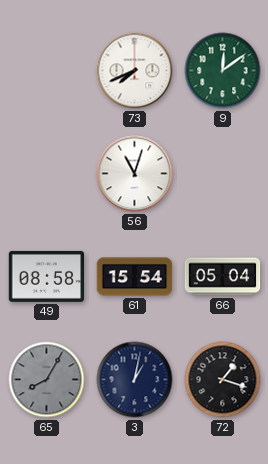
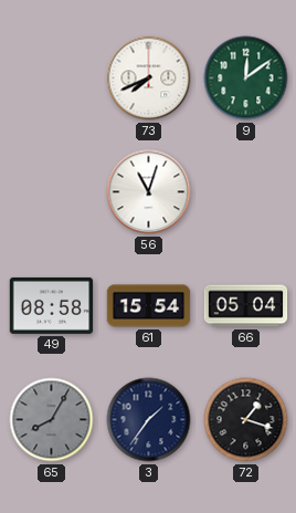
3: 1:02 -> 1:36 (149, 420)
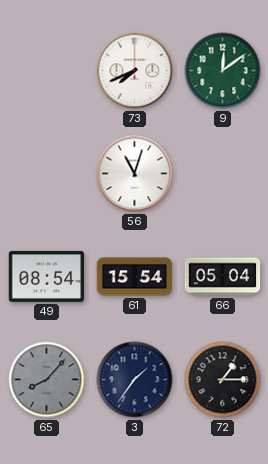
49: 08:58 -> 08:54 (47, 276)
65: 8:05 -> 8:07 (47, 380)
72: 1:18 -> 1:15 (223, 380)
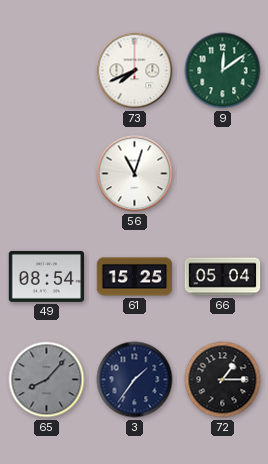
61: 15:54 -> 15:25 (135, 277)
